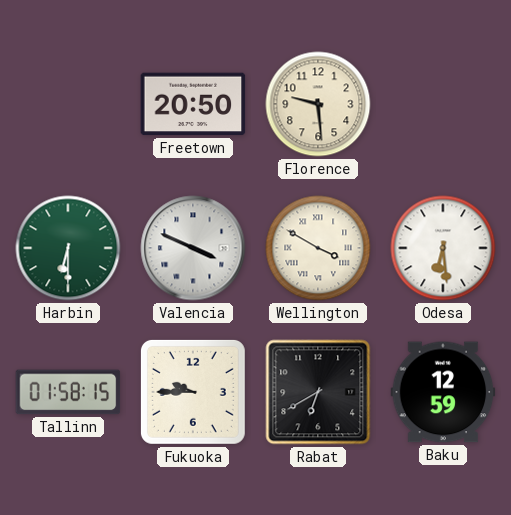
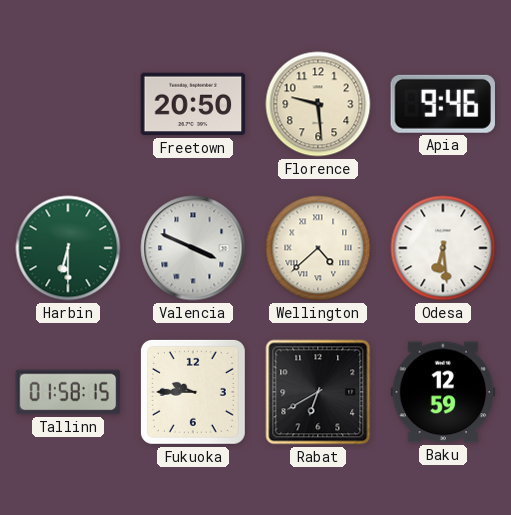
Apia: none -> 9:46 (442, 104)
Wellington: 3:50 -> 4:38 (318, 248)
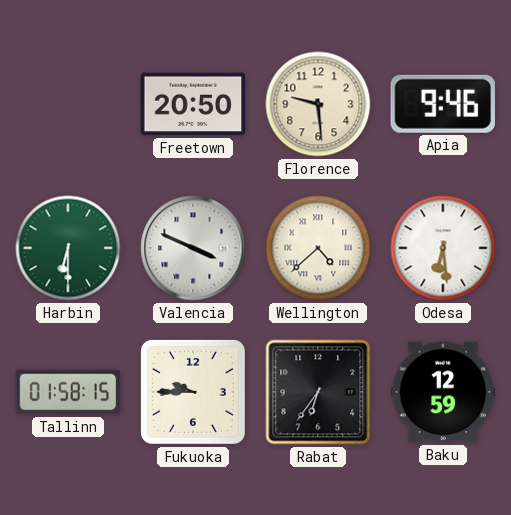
Rabat: 6:40 -> 6:36 (318, 392)
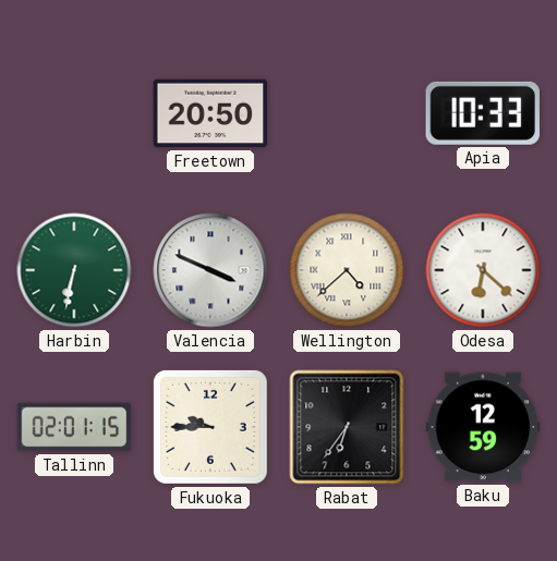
Florence: 9:29 -> none (318, 104)
Apia: 9:46 -> 10:33 (482, 113)
Harbin: 6:30 -> 6:32 (74, 270)
Odesa: 6:29 -> 6:22 (483, 270)
Tallinn: 01:58 -> 02:01 (74, 427)
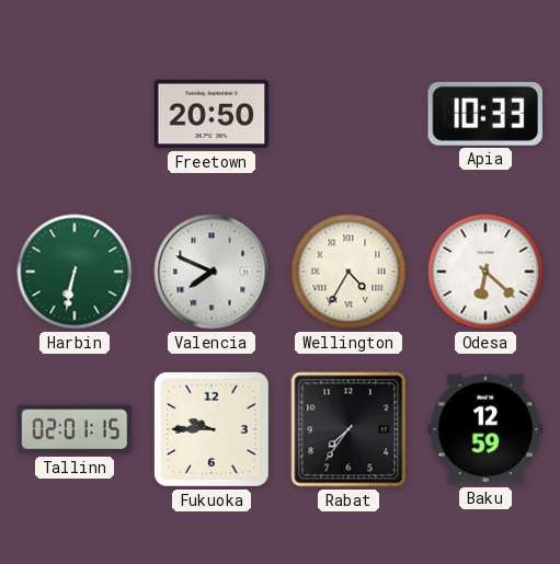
Valencia: 3:49 -> 7:49 (212, 272)
Wellington: 4:38 -> 4:35 (348, 272)
Rabat: 6:36 -> 7:36 (348, 429)
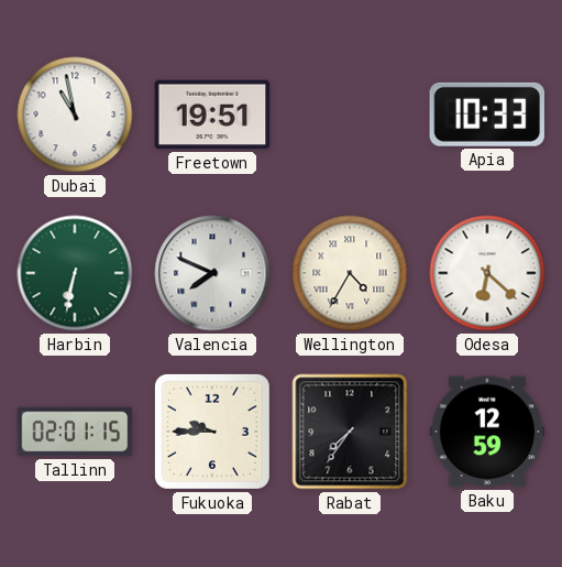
Dubai: none -> 10:58 (75, 115)
Freetown: 20:50 -> 19:51 (212, 115)
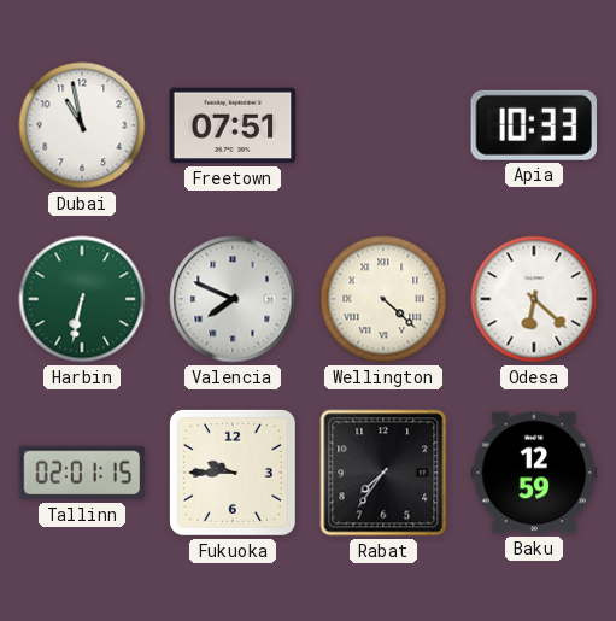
Freetown: 19:51 -> 07:51 (233, 125)
Wellington: 4:35 -> 4:22 (383, 299)
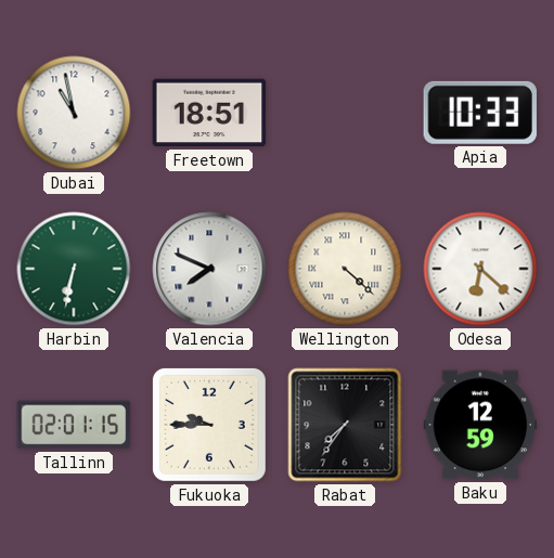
Freetown: 07:51 -> 18:51 (209, 113)
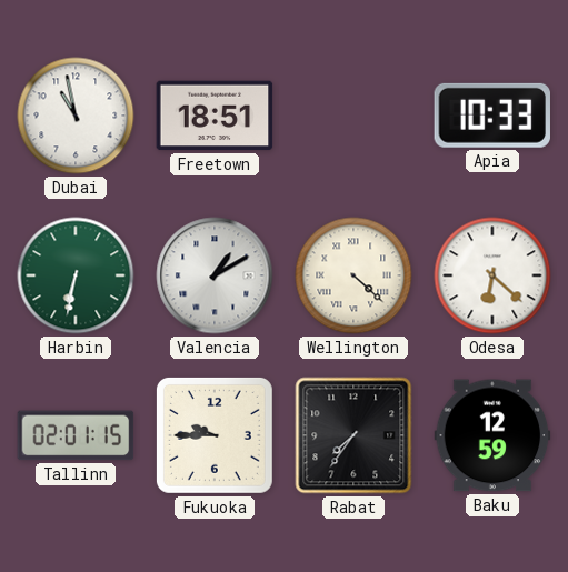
Valencia: 7:49 -> 1:10 (215, 275)
